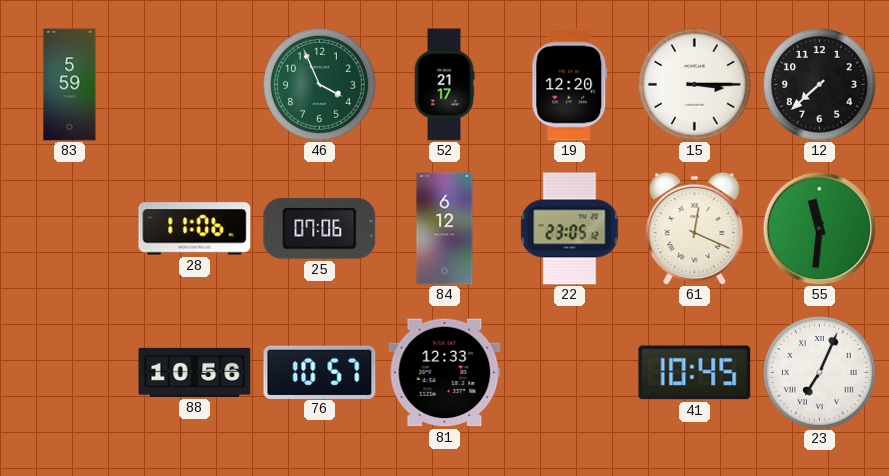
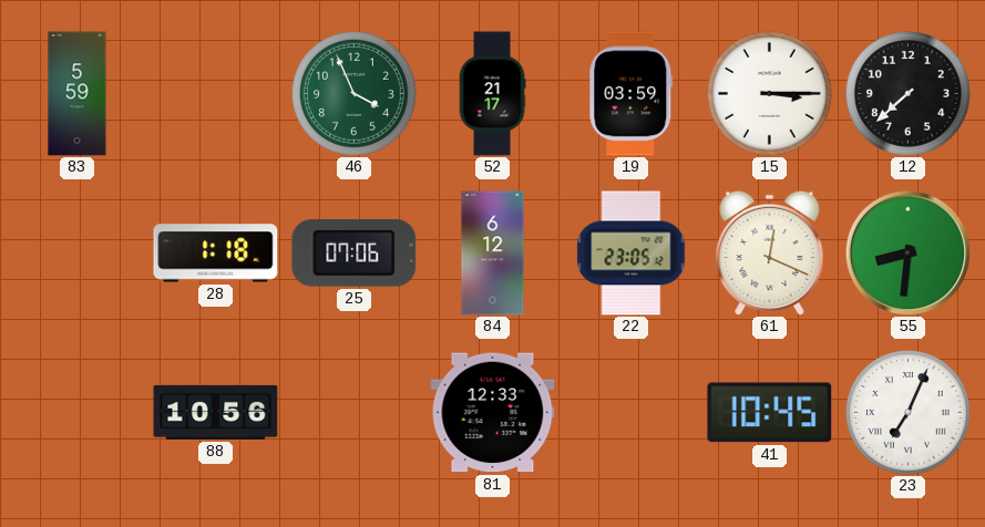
19: 12:20 -> 03:59 (632, 94)
28: 11:06 -> 1:18 (216, 254)
55: 11:31 -> 8:31 (907, 252)
76: 10:57 -> none (320, 372)
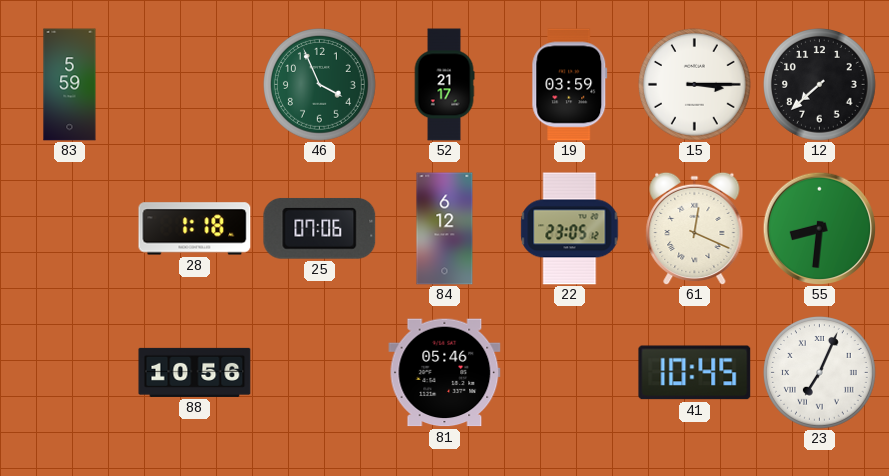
81: 12:33 -> 05:46 (445, 373)
